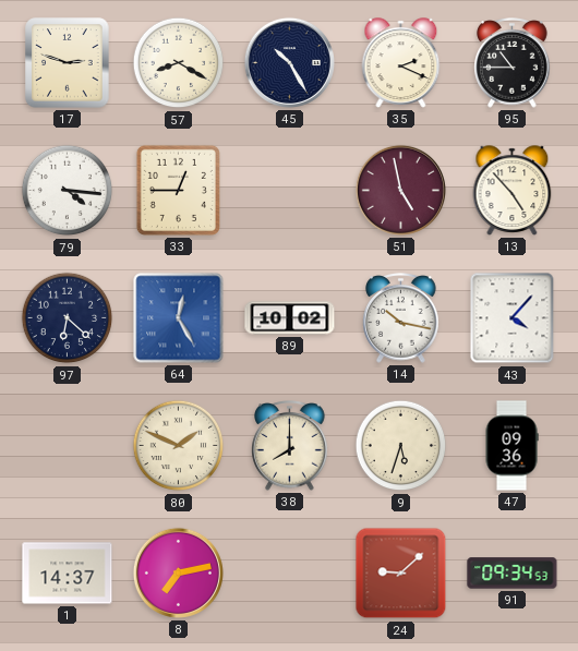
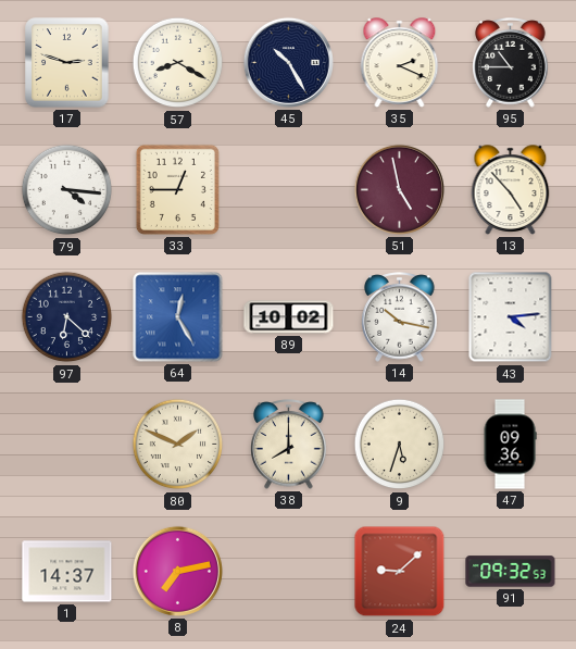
43: 4:07 -> 4:14 (511, 317)
91: 09:34 -> 09:32 (511, 572)
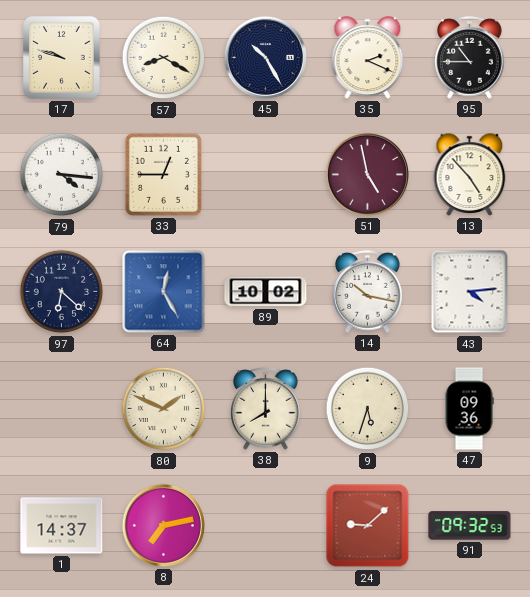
17: 2:48 -> 9:48 (62, 58)
